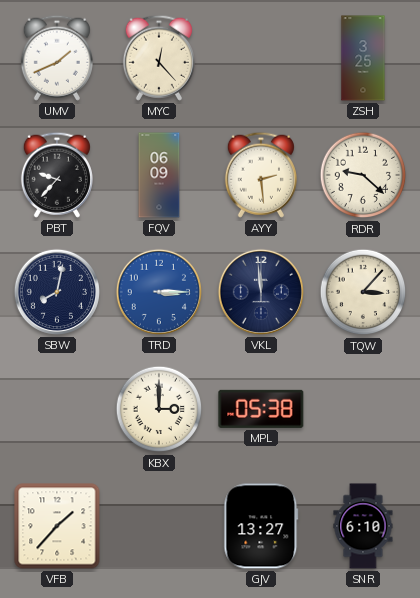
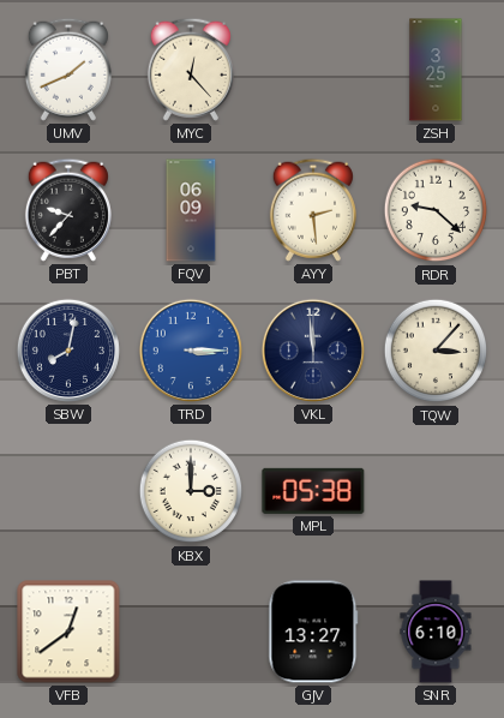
VFB: 1:37 -> 12:39 (68, 632)
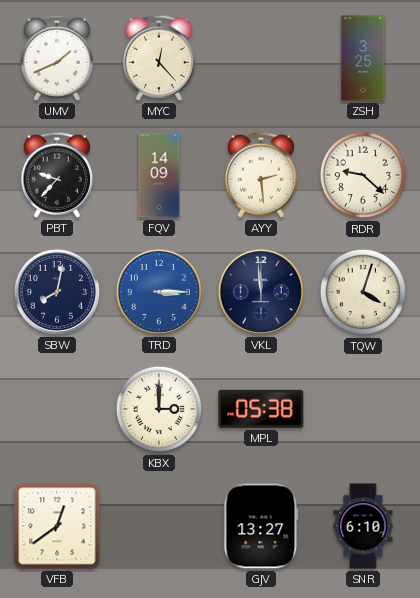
FQV: 06:09 -> 14:09 (159, 175)
TQW: 3:07 -> 4:03 (363, 292)
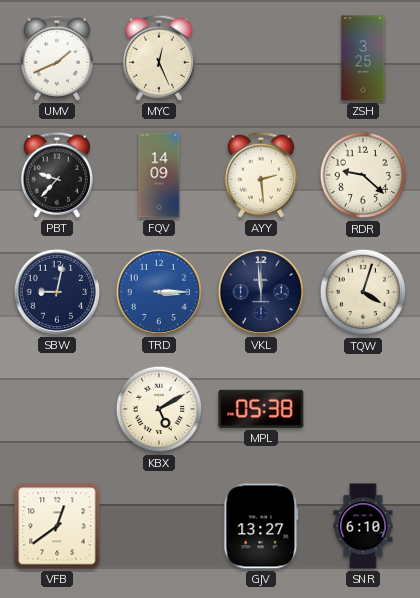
MYC: 12:23 -> 12:26 (159, 58)
SBW: 8:02 -> 9:02 (57, 292)
KBX: 3:00 -> 5:10 (159, 409)
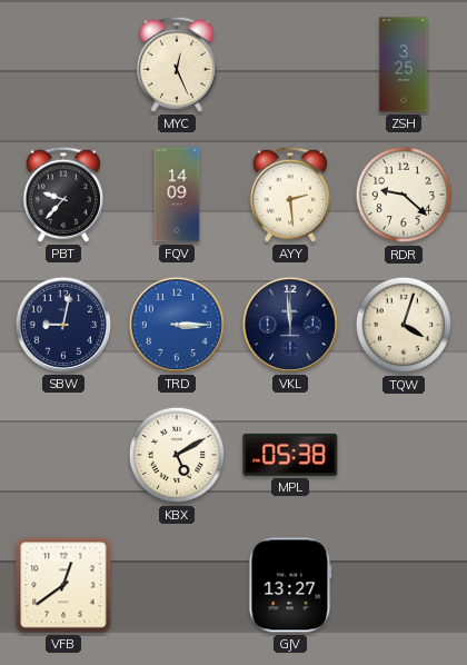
UMV: 1:41 -> none (57, 58)
SNR: 6:10 -> none (363, 526)
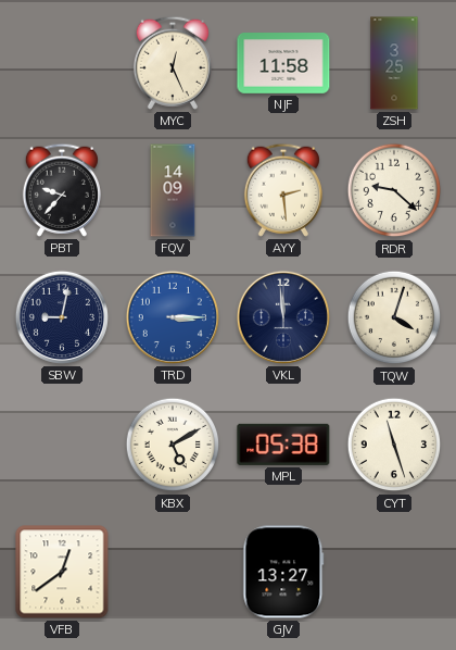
NJF: none -> 11:58 (283, 63)
CYT: none -> 11:27 (394, 445)
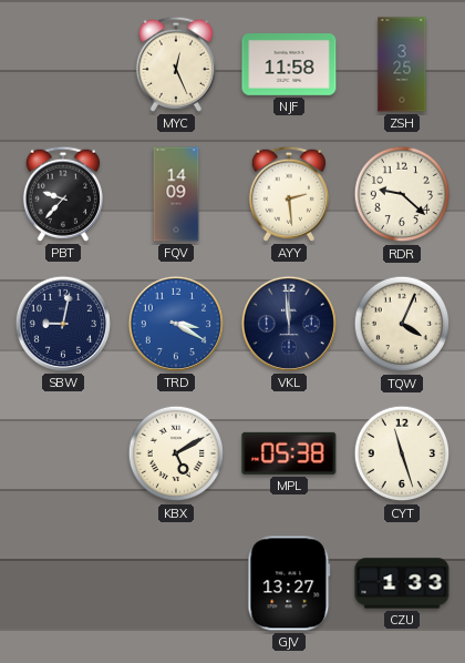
TRD: 3:15 -> 3:20 (176, 324)
TQW: 4:03 -> 4:04 (402, 324)
VFB: 12:39 -> none (62, 572)
CZU: none -> 1:33 (402, 583)
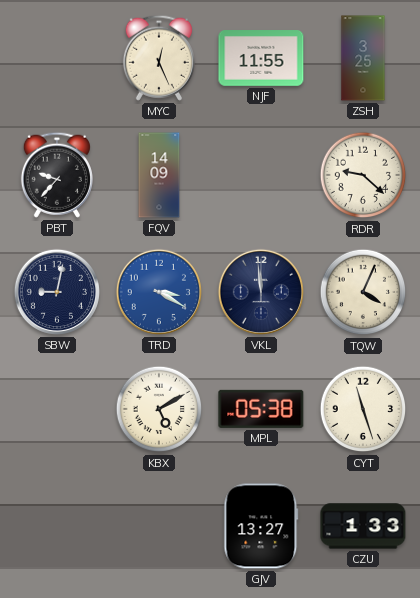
NJF: 11:58 -> 11:55 (261, 58)
AYY: 2:29 -> none (289, 194)
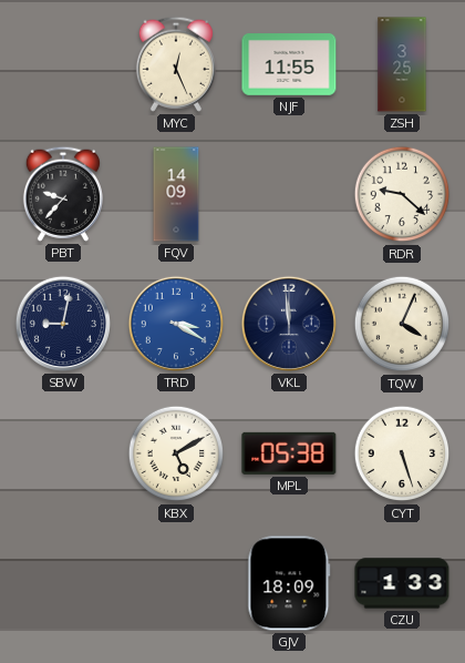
CYT: 11:27 -> 5:27 (402, 453)
GJV: 13:27 -> 18:09 (289, 583)
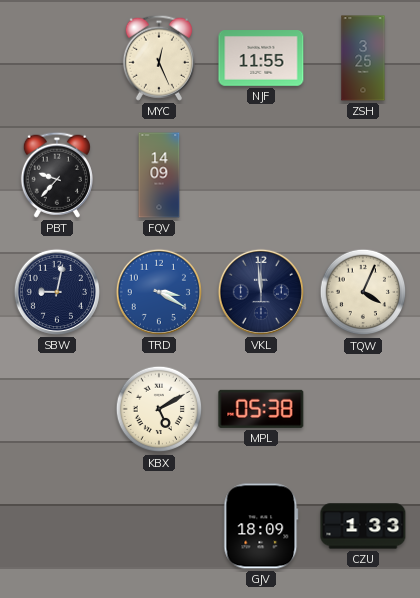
RDR: 9:22 -> none (402, 194)
CYT: 5:27 -> none (402, 453)
